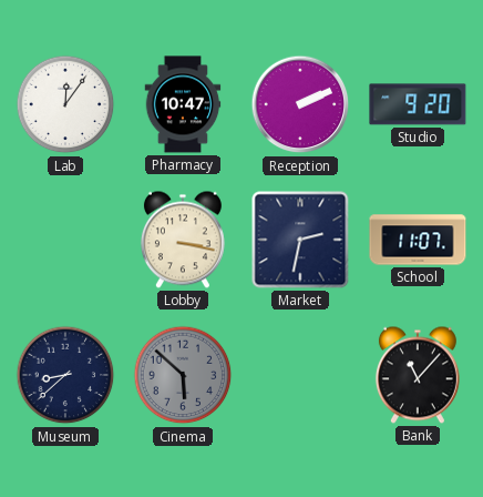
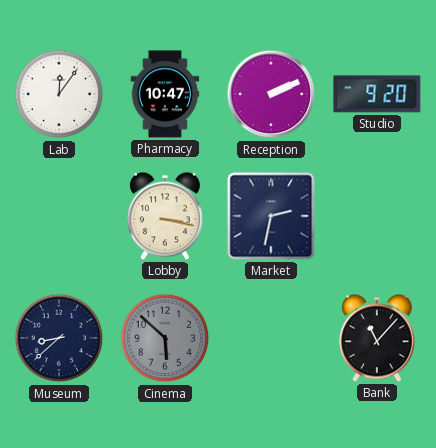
School: 11:07 -> none (418, 240)
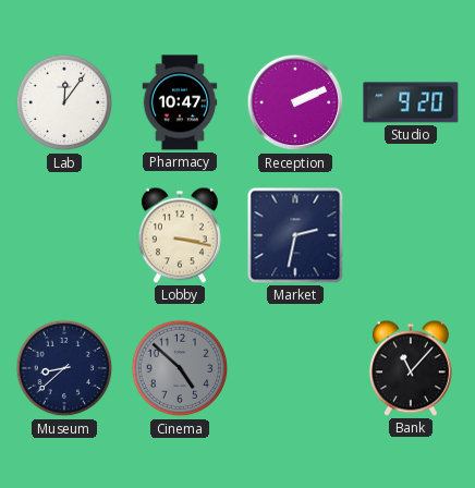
Cinema: 5:52 -> 4:52 (180, 368)
